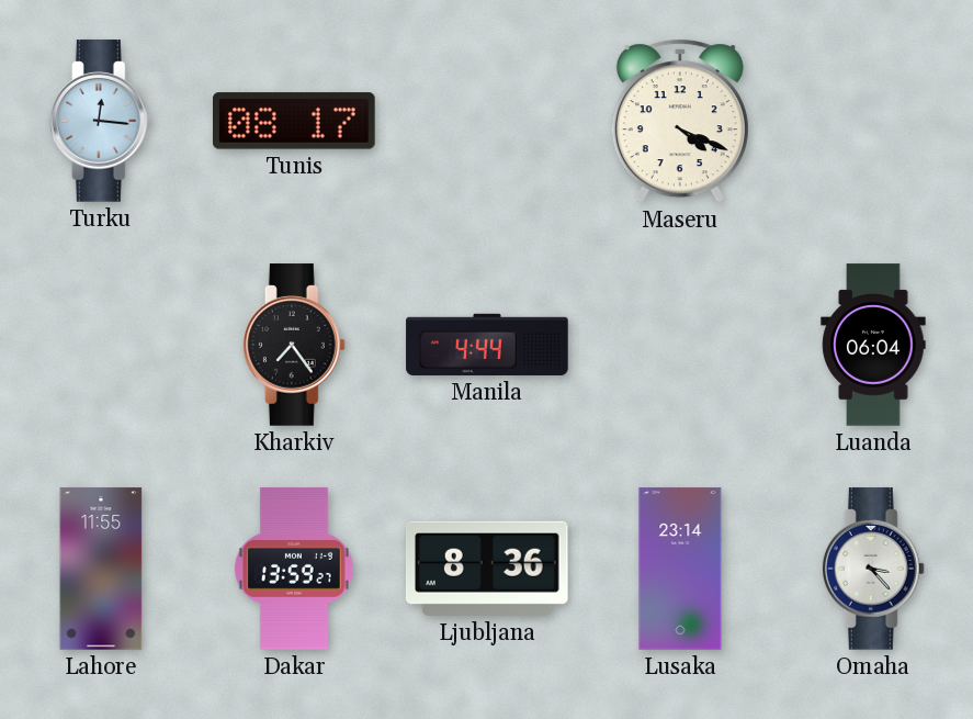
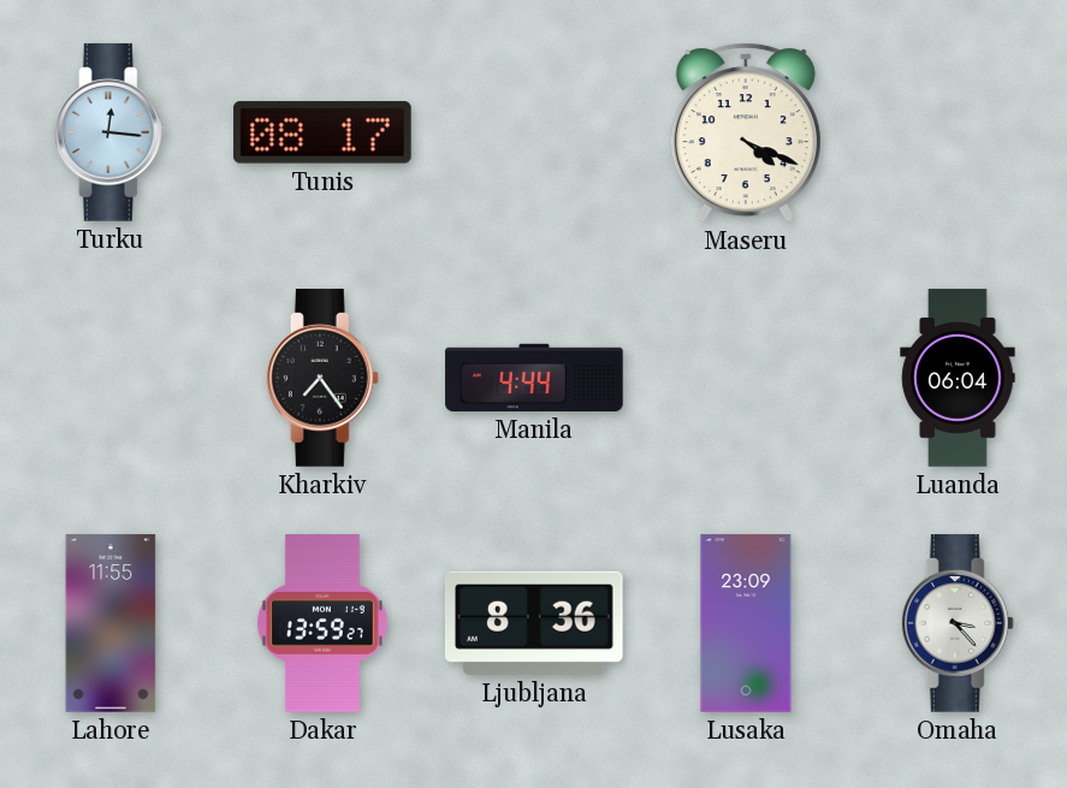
Lusaka: 23:14 -> 23:09 (746, 623)
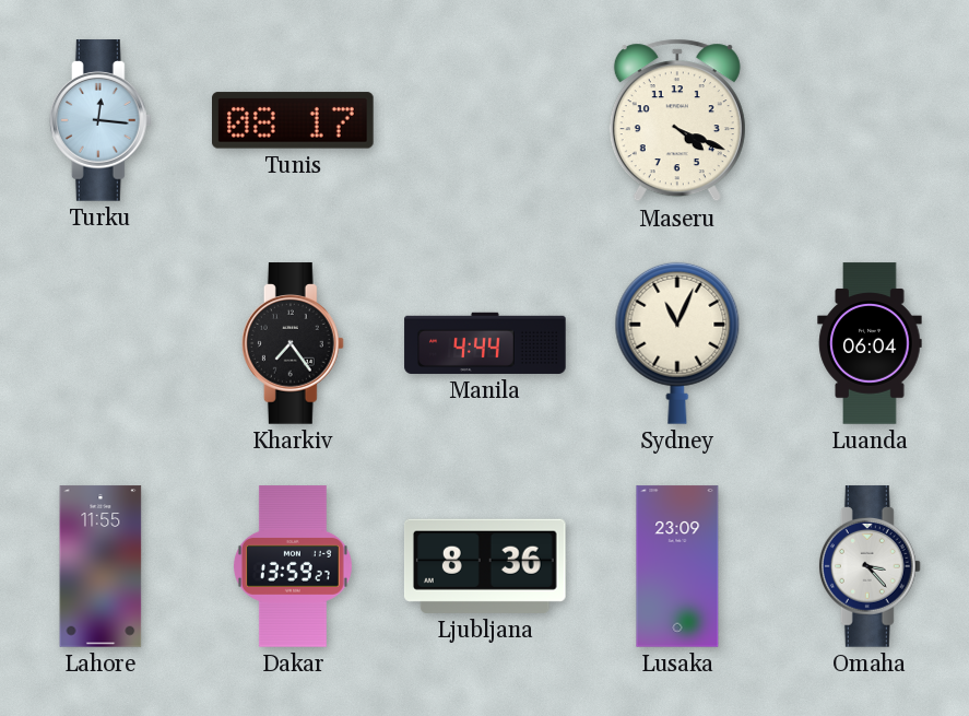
Sydney: none -> 11:04 (677, 343)
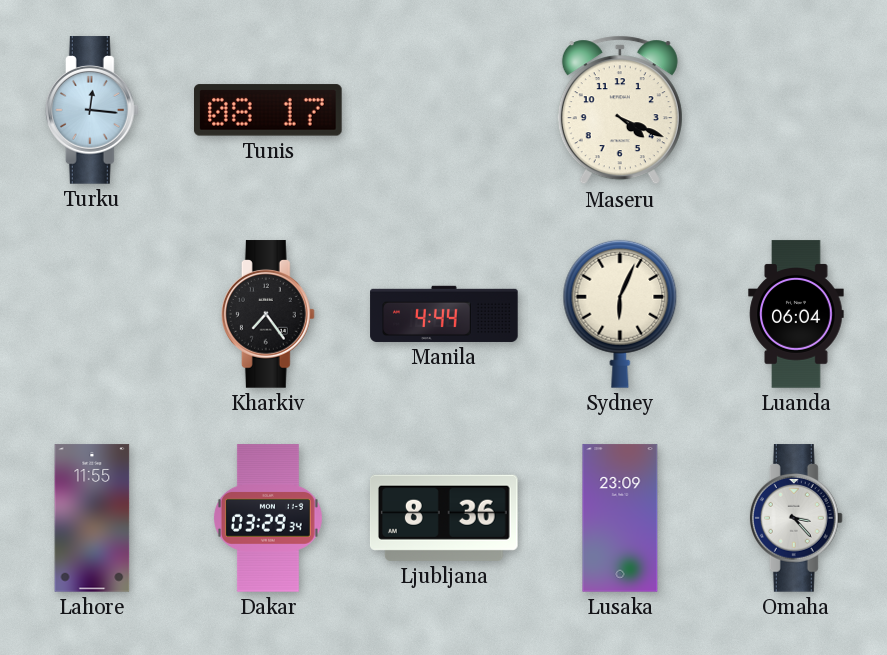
Sydney: 11:04 -> 6:04 (620, 314)
Dakar: 13:59 -> 03:29 (268, 518)
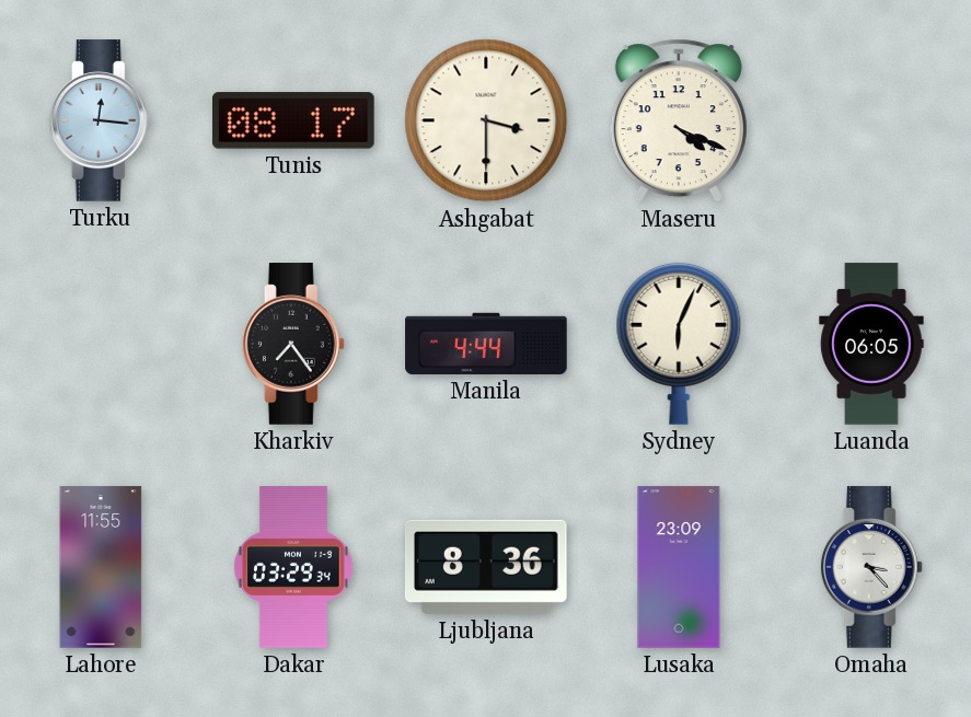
Ashgabat: none -> 3:30 (486, 120)
Luanda: 06:04 -> 06:05 (871, 344)
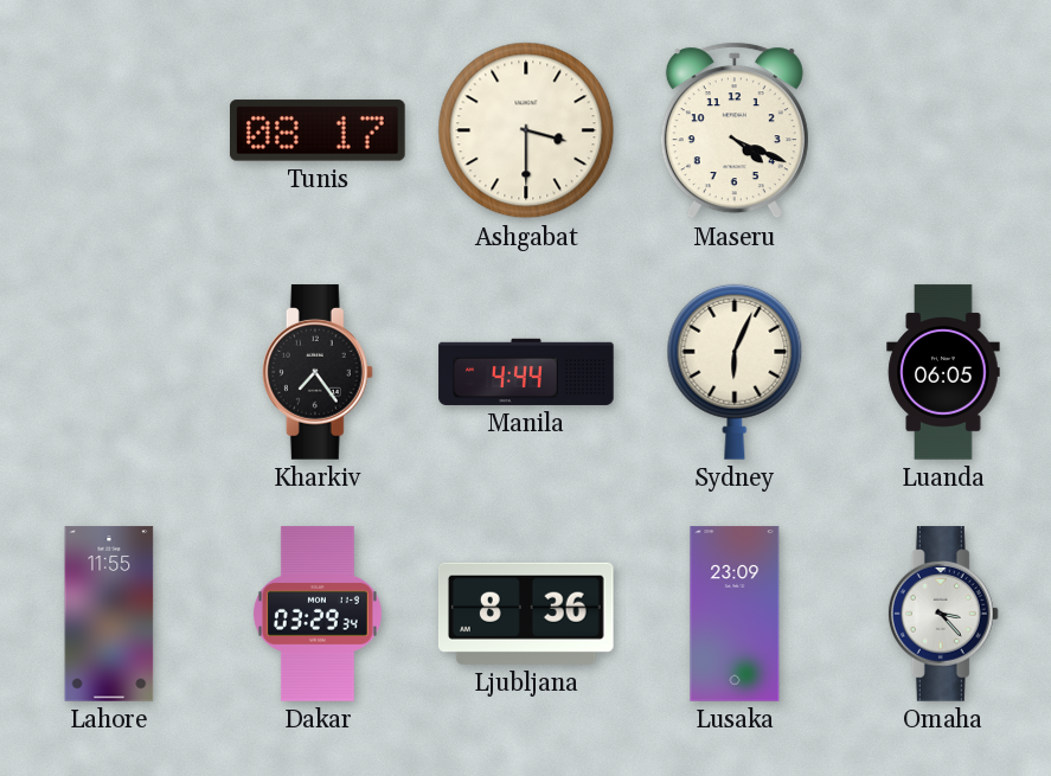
Turku: 12:16 -> none (101, 120)
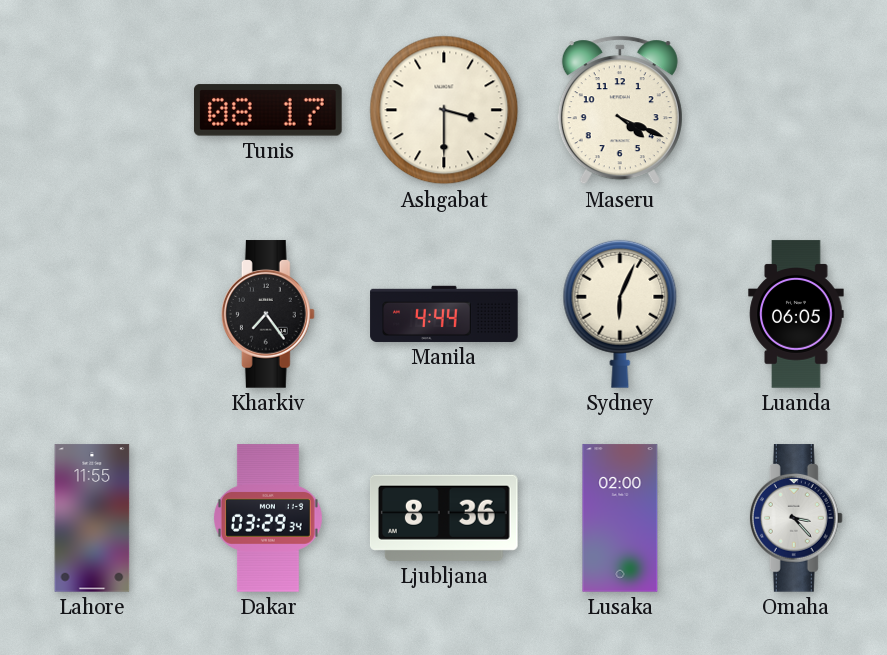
Lusaka: 23:09 -> 02:00 (620, 518)
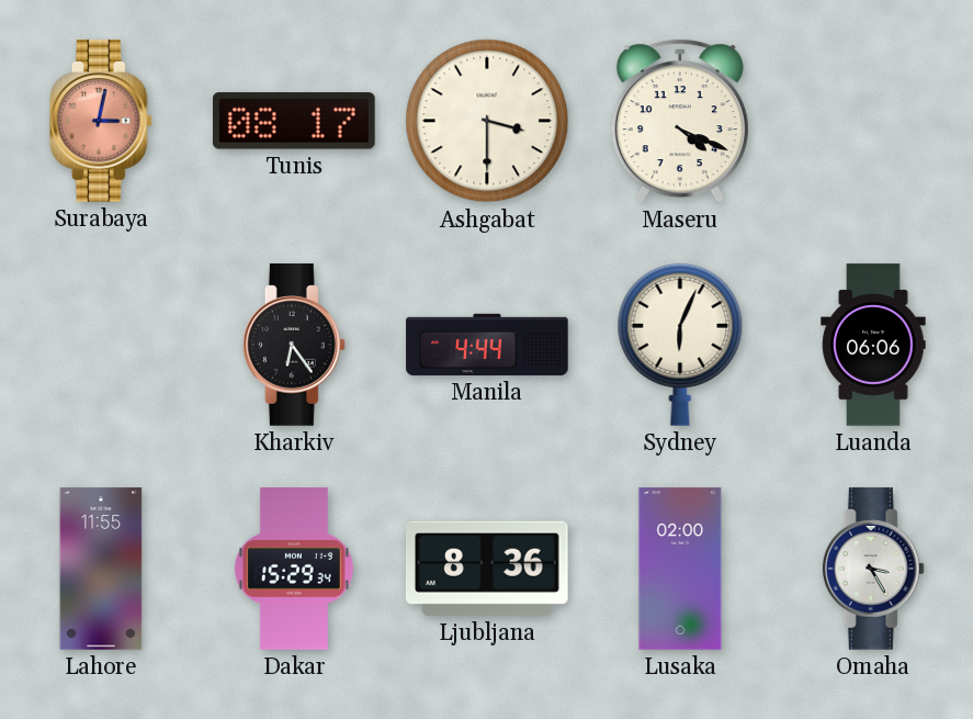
Surabaya: none -> 3:02 (101, 121)
Kharkiv: 7:24 -> 6:24 (294, 345)
Luanda: 06:05 -> 06:06 (873, 345)
Dakar: 03:29 -> 15:29 (294, 569)
Omaha: 3:23 -> 3:25 (873, 569)
